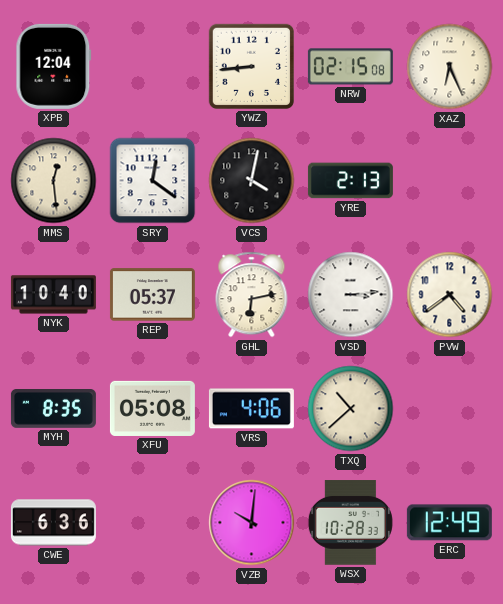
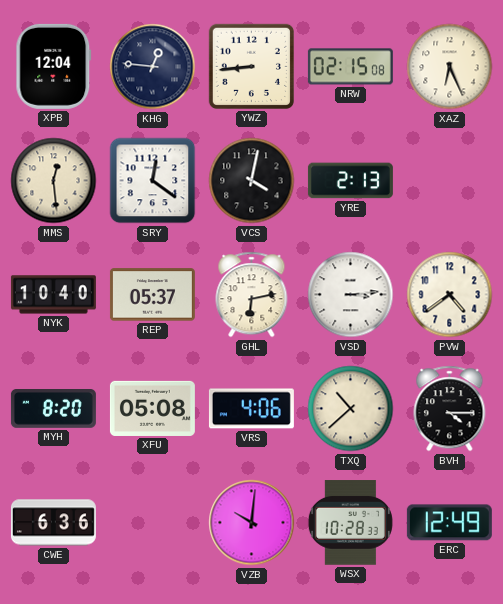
KHG: none -> 12:46 (153, 67)
MYH: 8:35 -> 8:20 (53, 409)
BVH: none -> 4:15 (450, 409)
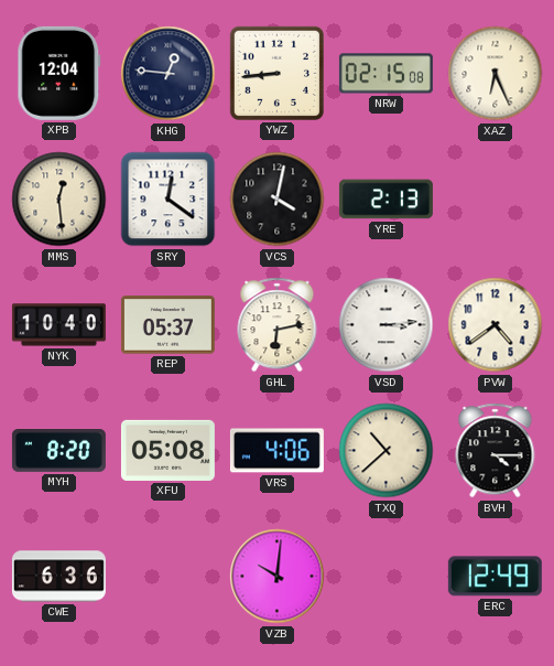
WSX: 10:28 -> none (350, 523)
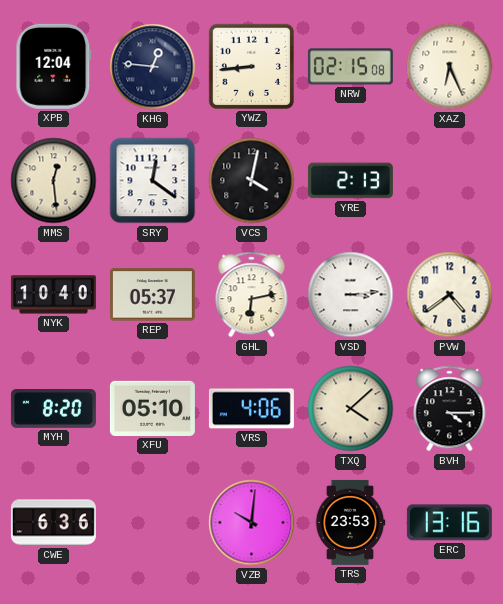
XFU: 05:08 -> 05:10 (152, 408)
TXQ: 10:38 -> 4:08 (351, 409)
TRS: none -> 23:53 (350, 522)
ERC: 12:49 -> 13:16 (449, 523)
